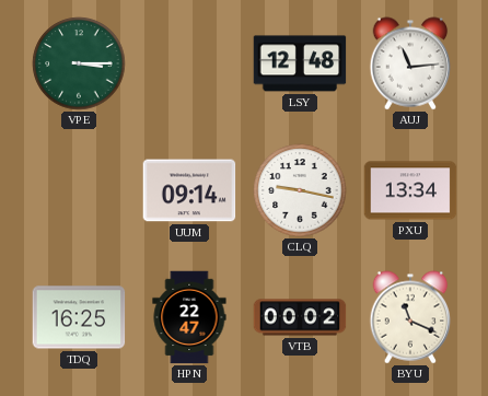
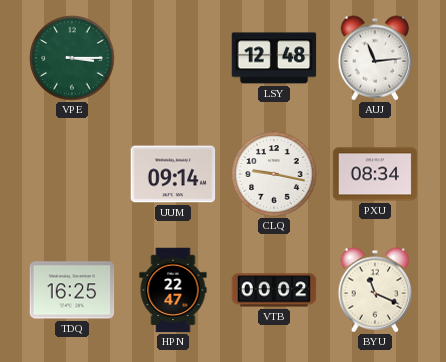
PXU: 13:34 -> 08:34 (375, 174)
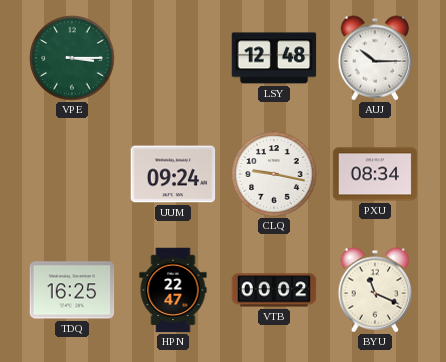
AUJ: 11:14 -> 10:15 (375, 58)
UUM: 09:14 -> 09:24 (173, 174)
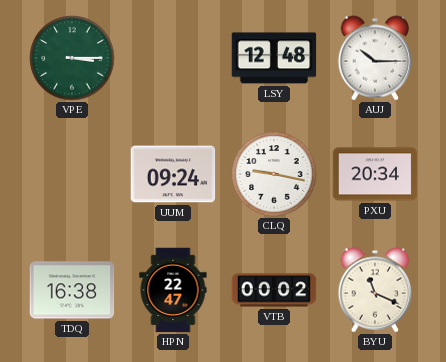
PXU: 08:34 -> 20:34 (375, 174)
TDQ: 16:25 -> 16:38 (72, 290)
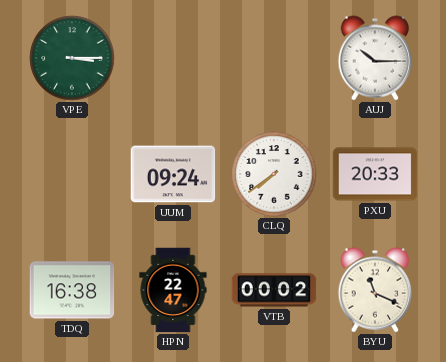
LSY: 12:48 -> none (274, 58)
CLQ: 9:17 -> 7:39 (274, 174)
PXU: 20:34 -> 20:33 (375, 174)
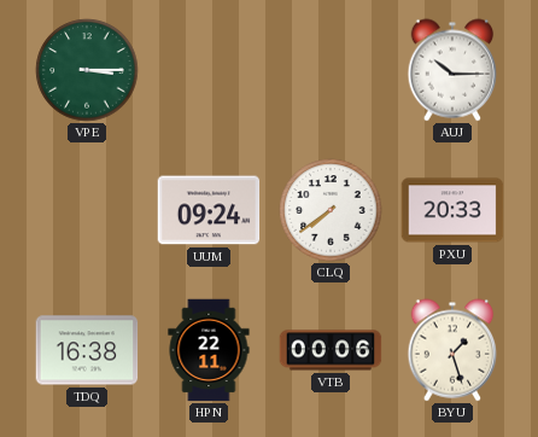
HPN: 22:47 -> 22:11 (209, 350)
VTB: 00:02 -> 00:06 (331, 350)
BYU: 11:19 -> 1:27 (452, 350)
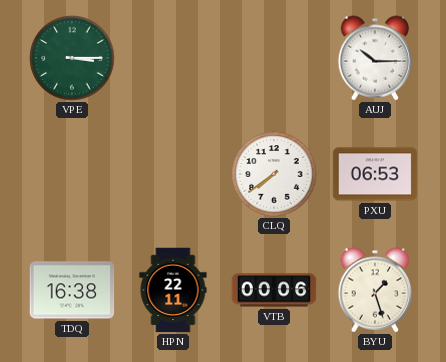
UUM: 09:24 -> none (209, 210)
PXU: 20:33 -> 06:53 (375, 174)
